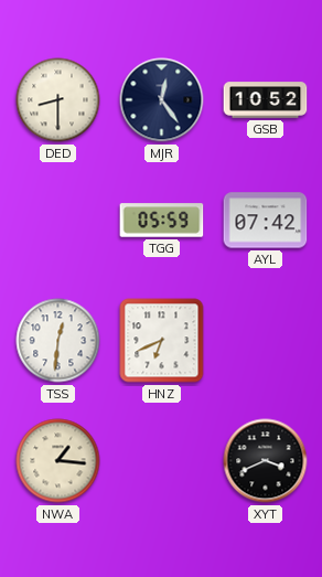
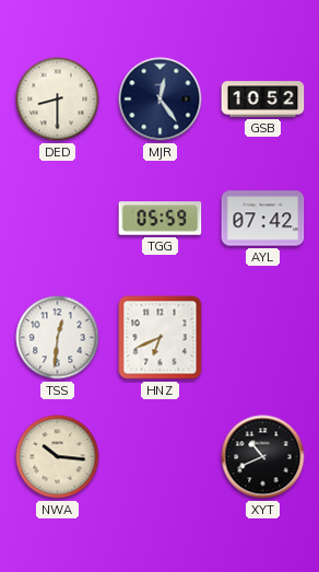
NWA: 1:16 -> 10:16 (58, 457)
XYT: 3:41 -> 10:41 (263, 457)
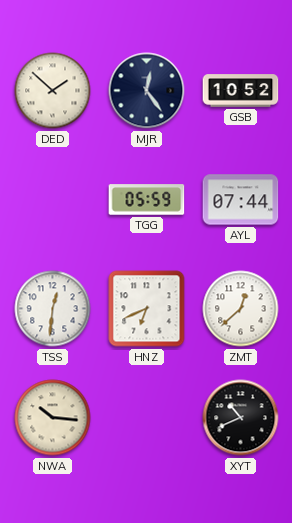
DED: 8:30 -> 1:52 (53, 91)
AYL: 07:42 -> 07:44 (241, 200)
ZMT: none -> 12:38 (241, 309)
